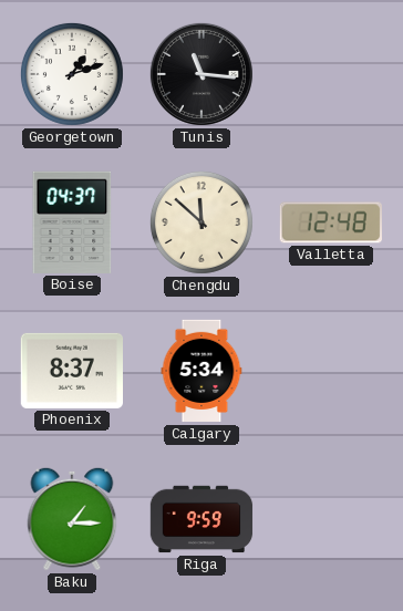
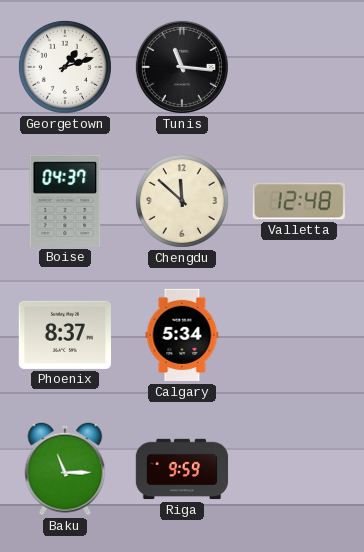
Baku: 1:15 -> 11:15 (65, 469)
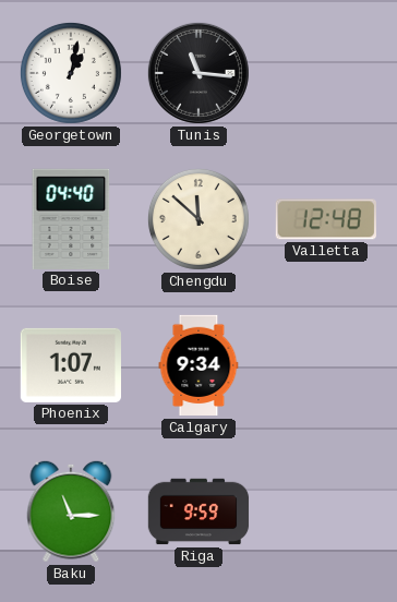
Georgetown: 1:12 -> 1:02 (71, 73)
Boise: 04:37 -> 04:40 (71, 219)
Phoenix: 8:37 -> 1:07 (70, 365)
Calgary: 5:34 -> 9:34 (198, 365)
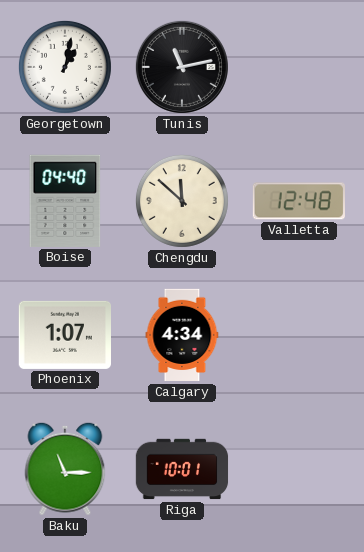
Tunis: 11:16 -> 11:13 (182, 67)
Calgary: 9:34 -> 4:34 (182, 335)
Riga: 9:59 -> 10:01 (182, 469)
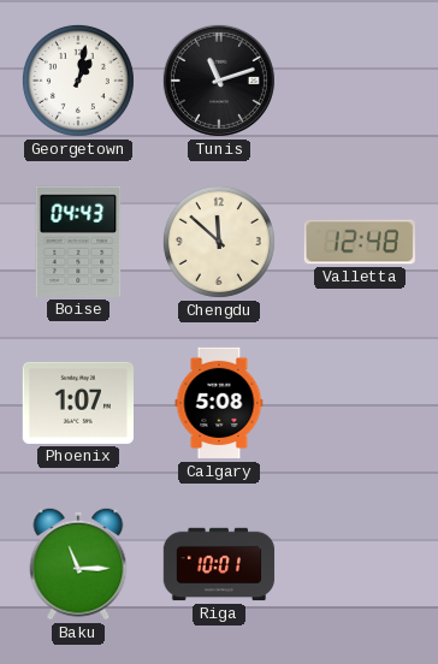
Tunis: 11:13 -> 11:12 (219, 81)
Boise: 04:40 -> 04:43 (78, 242)
Calgary: 4:34 -> 5:08 (219, 403)
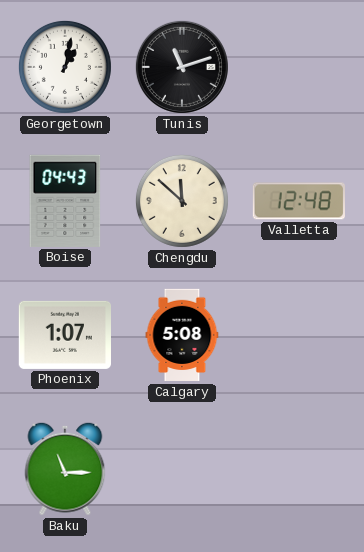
Riga: 10:01 -> none (219, 564)
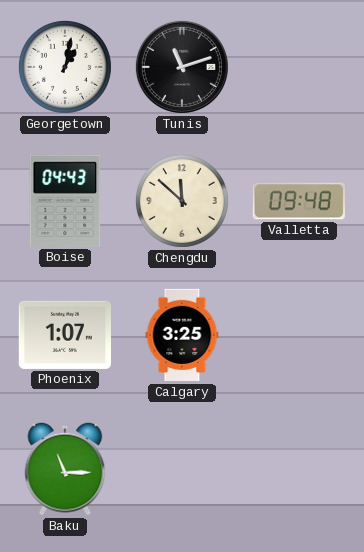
Valletta: 12:48 -> 09:48 (299, 201)
Calgary: 5:08 -> 3:25 (182, 335)
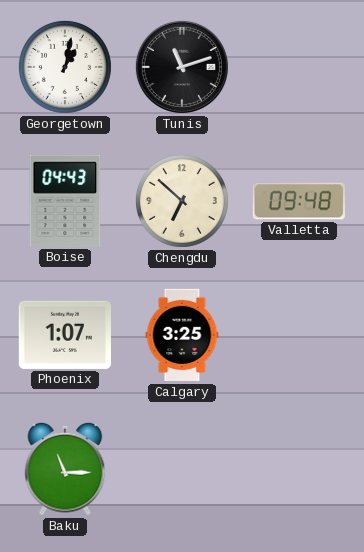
Chengdu: 11:52 -> 6:52 (182, 201)
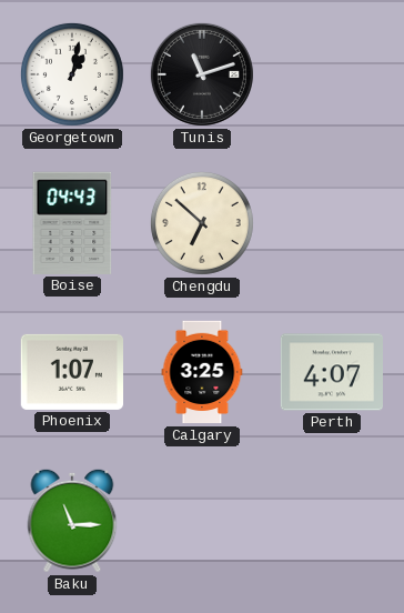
Valletta: 09:48 -> none (299, 201)
Perth: none -> 4:07 (331, 372)
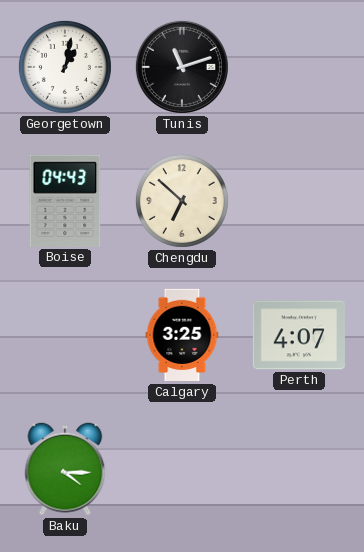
Phoenix: 1:07 -> none (71, 372)
Baku: 11:15 -> 4:15 (65, 469)
